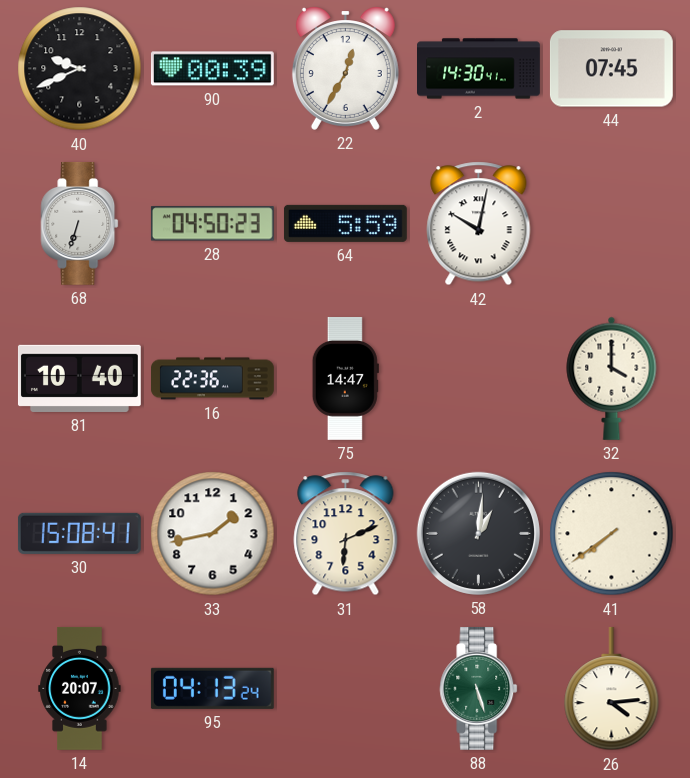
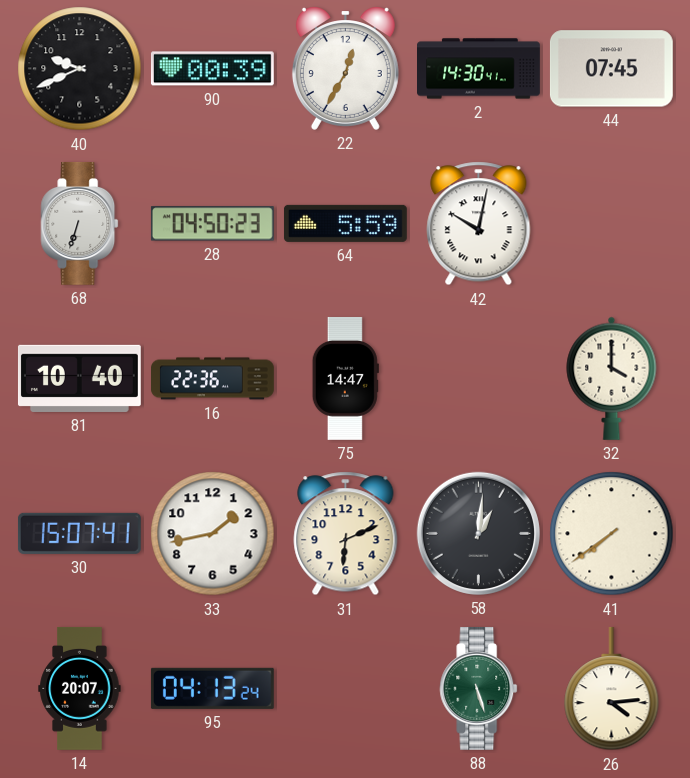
30: 15:08 -> 15:07 (79, 533)
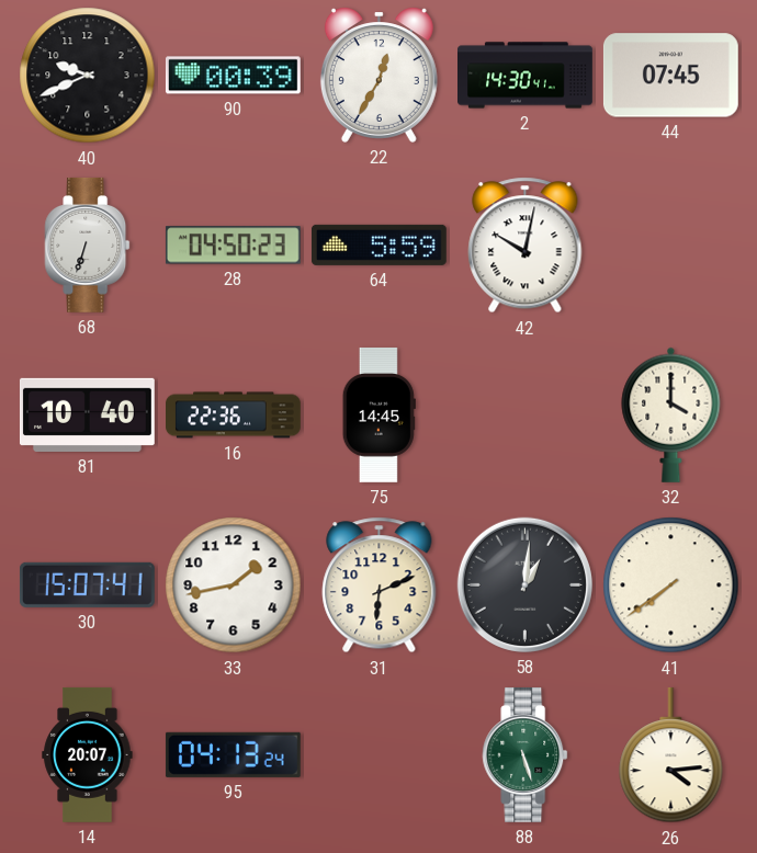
75: 14:47 -> 14:45 (378, 414)
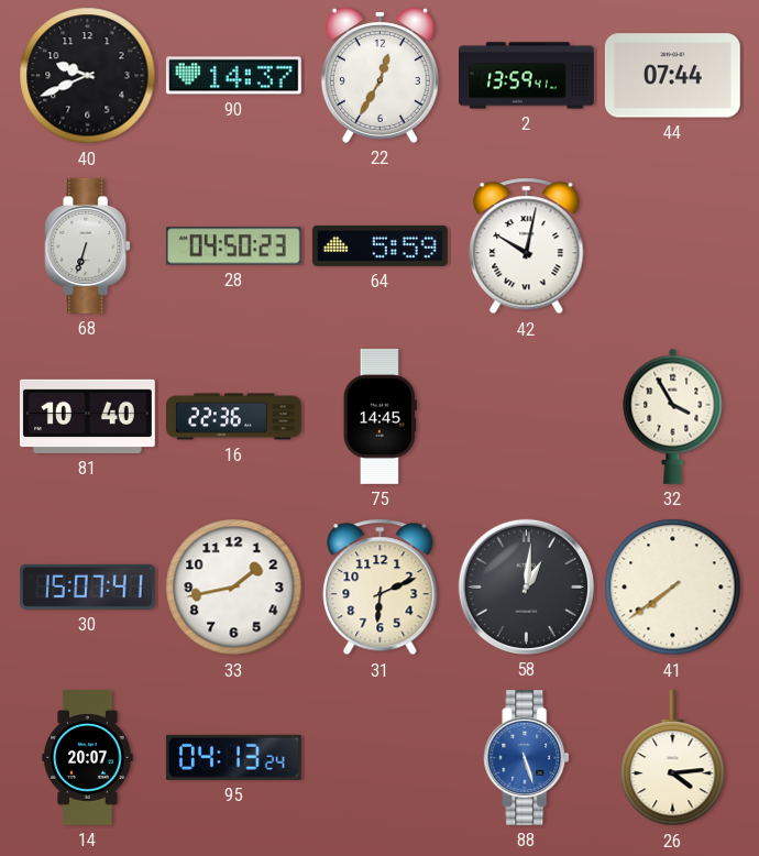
90: 00:39 -> 14:37 (233, 76)
2: 14:30 -> 13:59 (527, 76)
44: 07:45 -> 07:44 (672, 76)
32: 4:00 -> 3:55 (673, 416)
88 dial: green -> blue (527, 757)
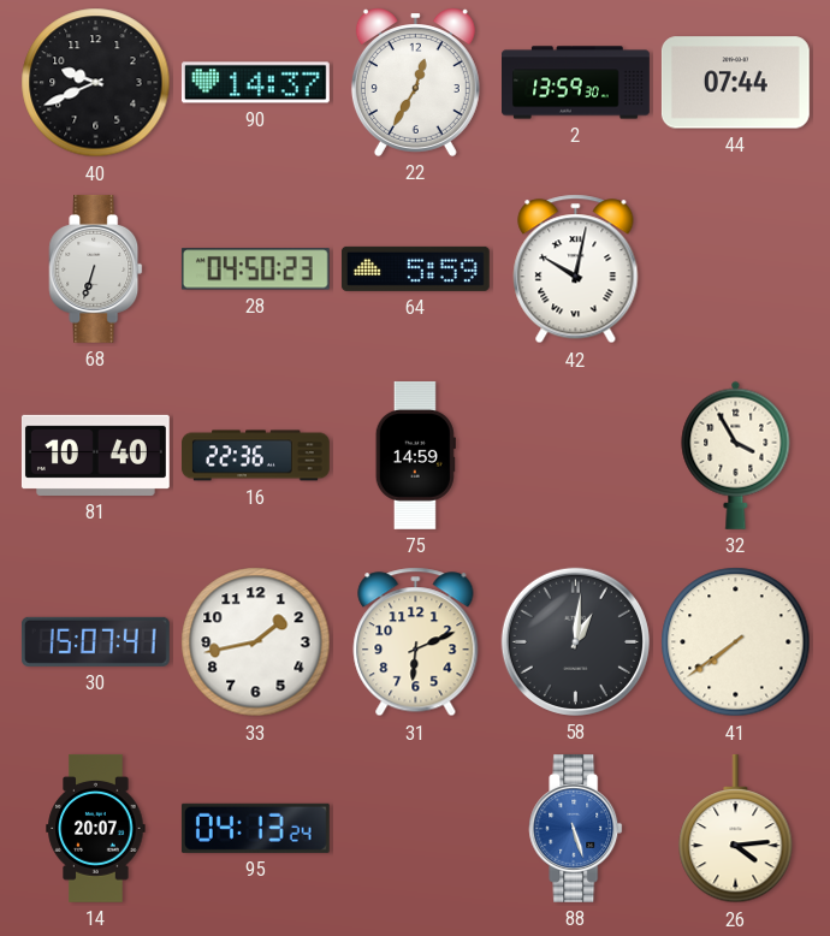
2: 13:59:41 -> 13:59:30 (576, 83)
75: 14:45 -> 14:59 (415, 455)
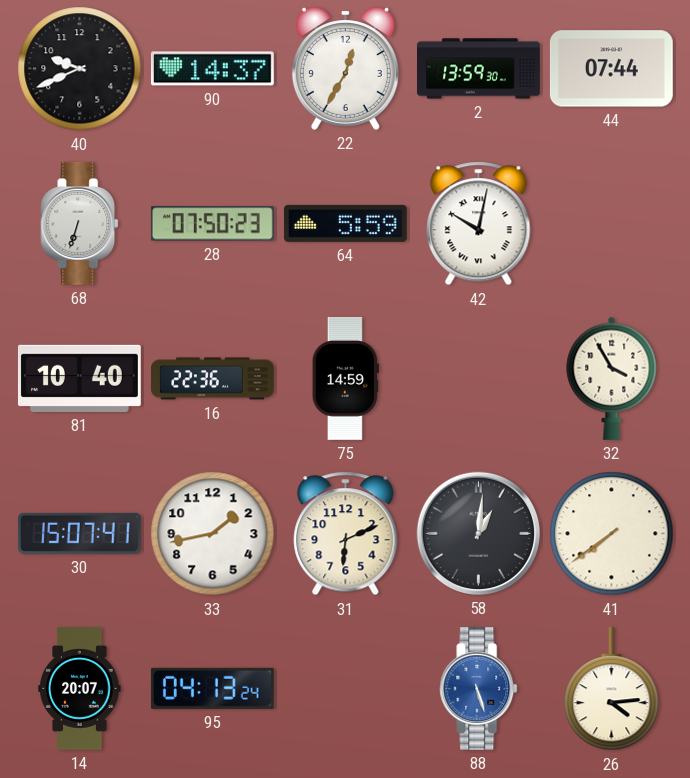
28: 04:50 -> 07:50 (212, 224)
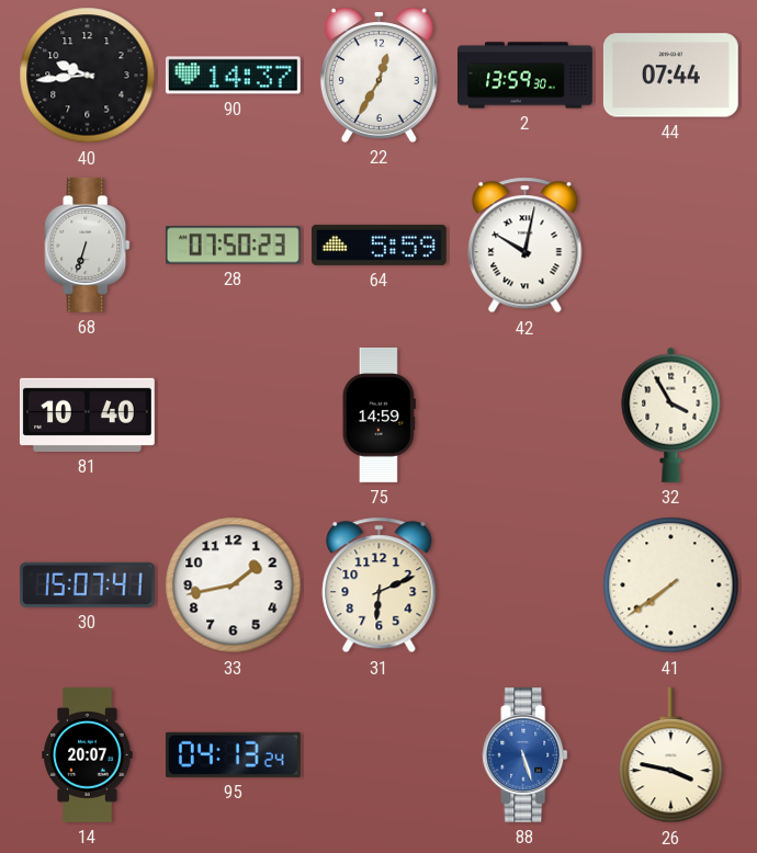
40: 9:41 -> 9:44 (88, 76)
16: 22:36 -> none (213, 379)
58: 1:01 -> none (478, 533)
26: 4:14 -> 3:47 (671, 755)
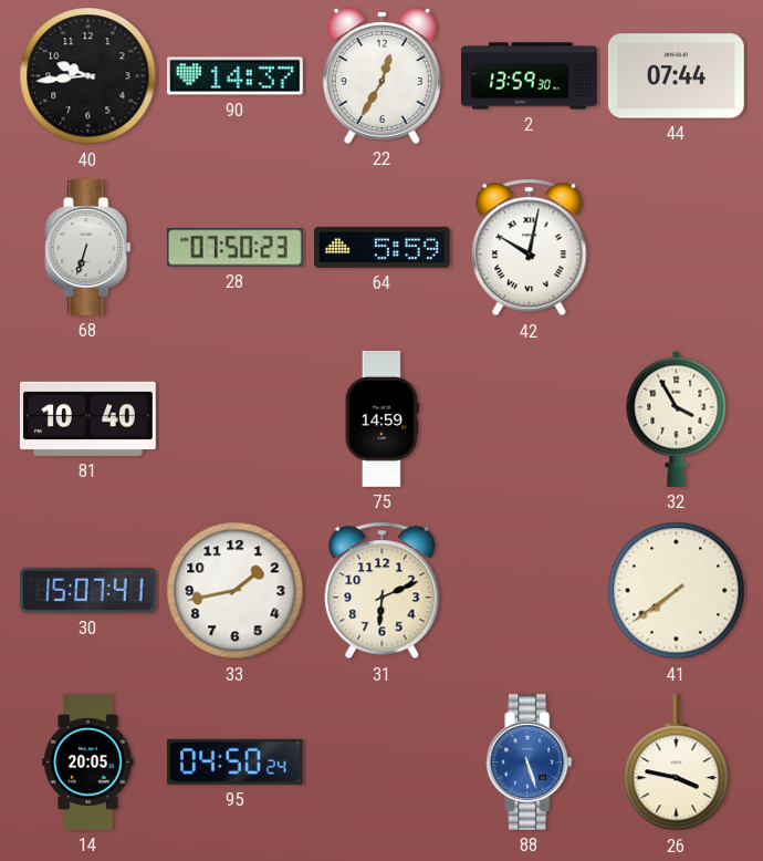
14: 20:07 -> 20:05 (88, 761)
95: 04:13 -> 04:50 (234, 761)
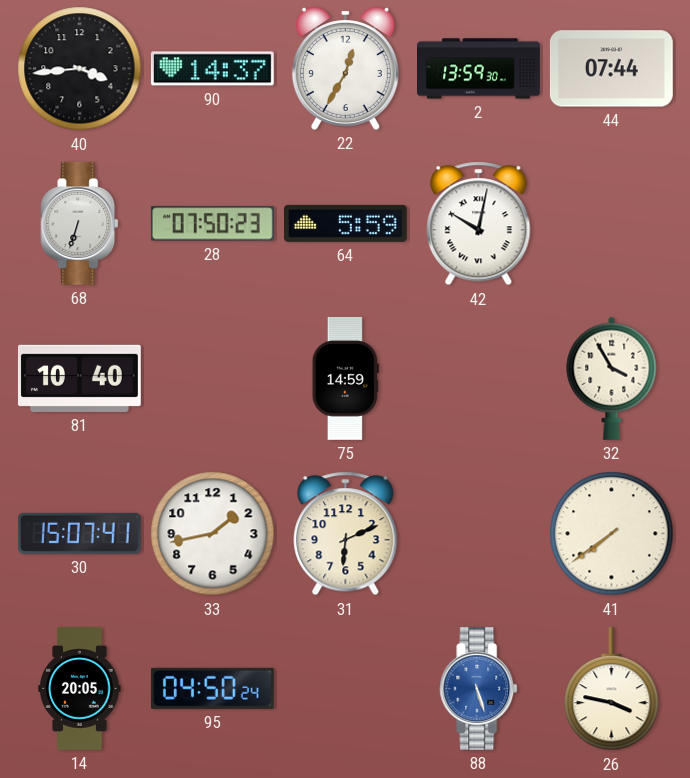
40: 9:44 -> 3:44 (80, 69)
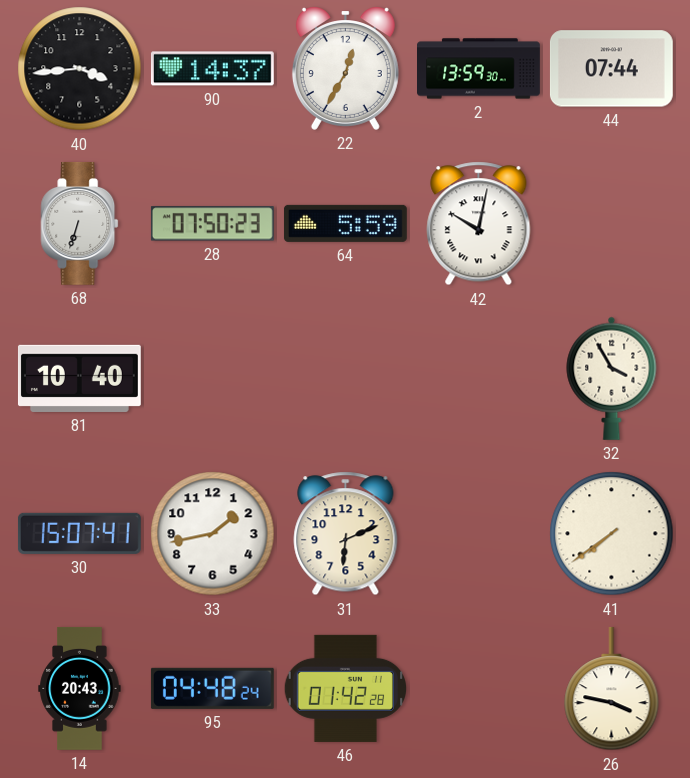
75: 14:59 -> none (345, 378)
14: 20:05 -> 20:43 (80, 688)
95: 04:50 -> 04:48 (212, 688)
46: none -> 01:42 (345, 688)
88: 5:27 -> none (479, 688)
